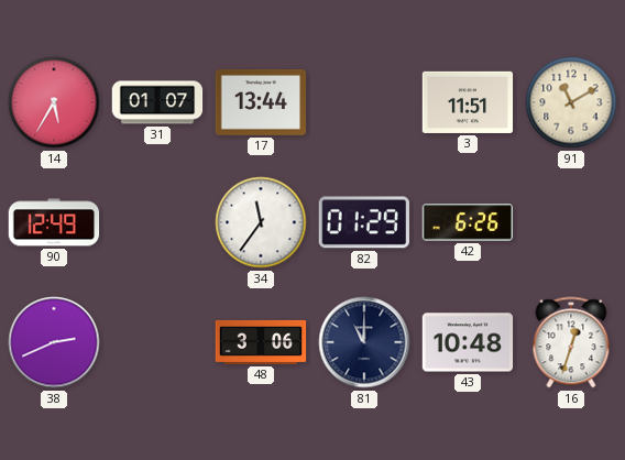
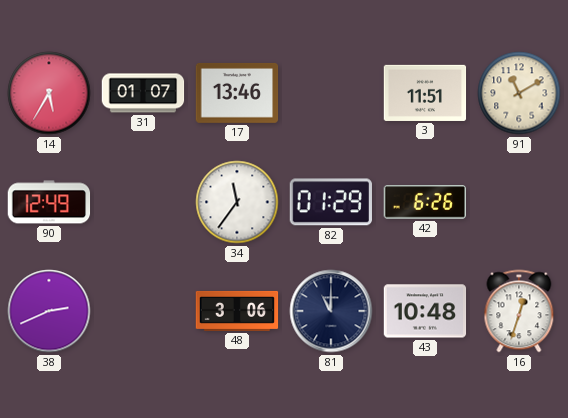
17: 13:44 -> 13:46 (237, 93)
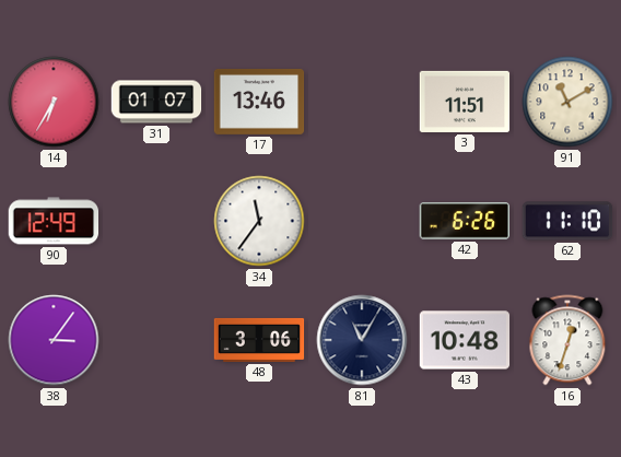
14: 5:35 -> 6:35 (54, 102)
82: 01:29 -> none (331, 202)
62: none -> 11:10 (567, 221)
38: 2:41 -> 3:06 (54, 340)
81: 11:00 -> 11:05 (362, 340)
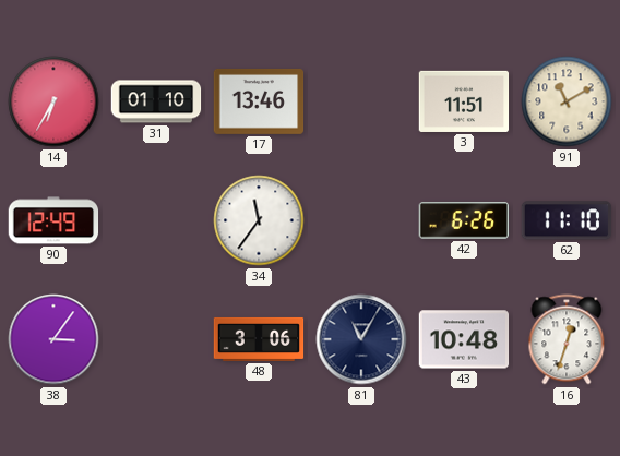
31: 01:07 -> 01:10 (156, 101)
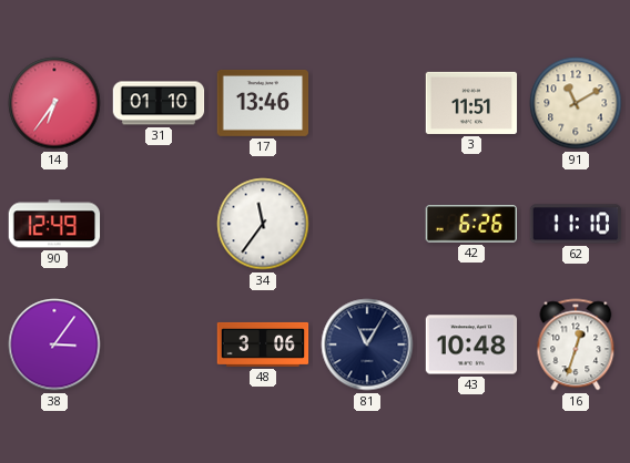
14: 6:35 -> 6:36 (54, 103)
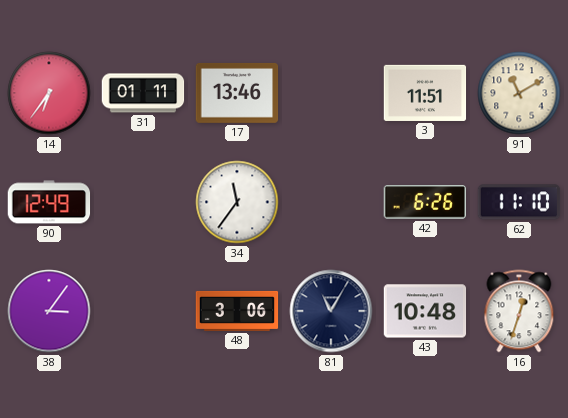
31: 01:10 -> 01:11 (143, 93)
